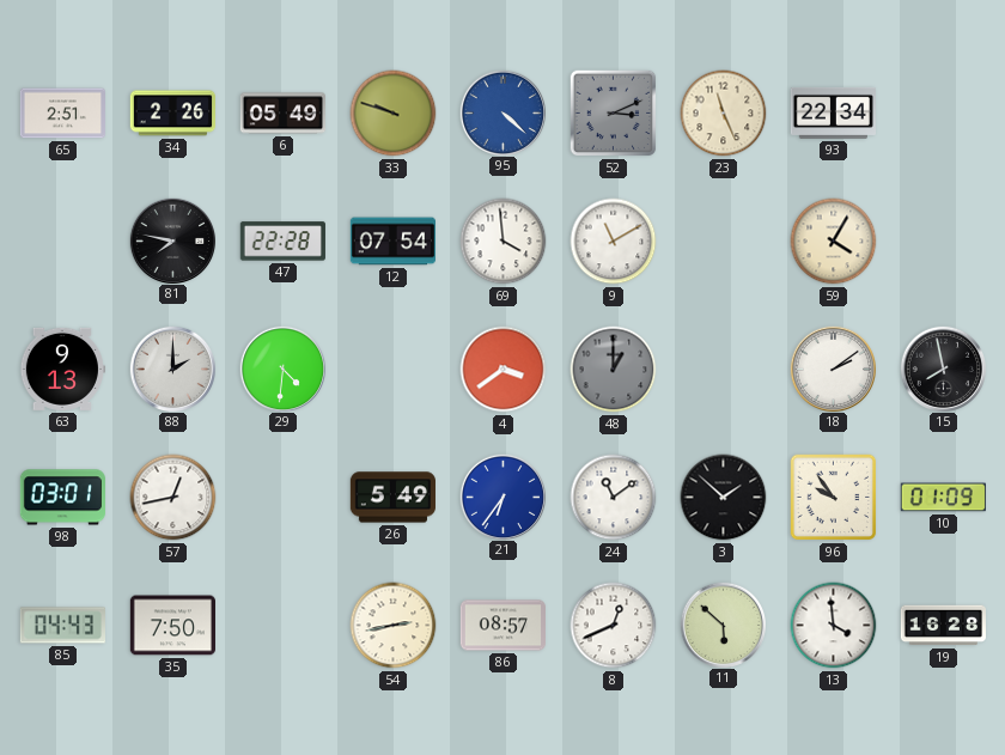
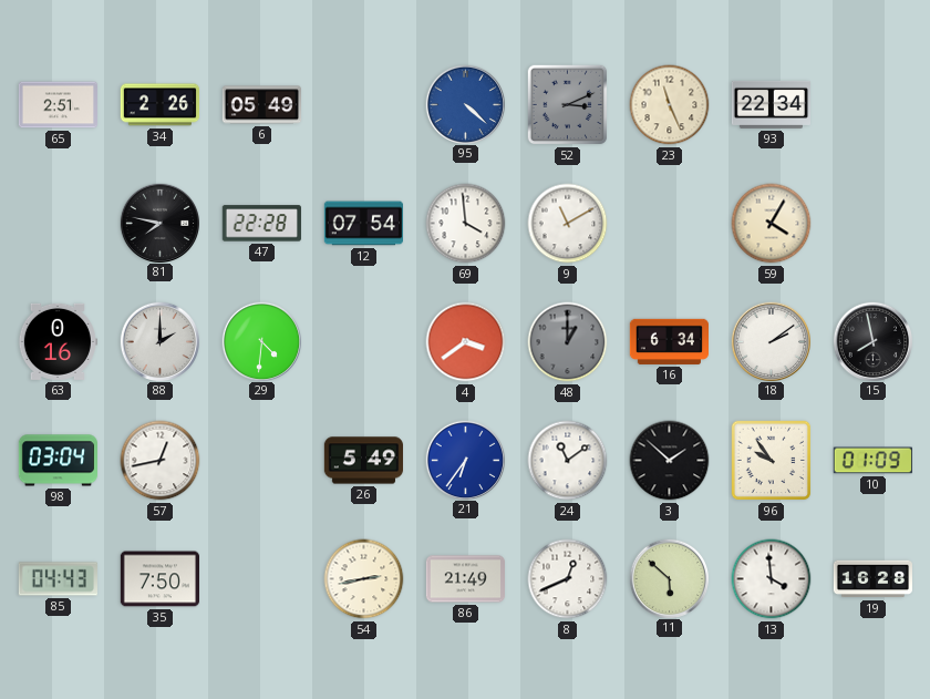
33: 9:48 -> none (394, 114)
63: 9:13 -> 0:16 (58, 341)
16: none -> 6:34 (669, 341)
98: 03:01 -> 03:04 (58, 461)
86: 08:57 -> 21:49 (465, 579)
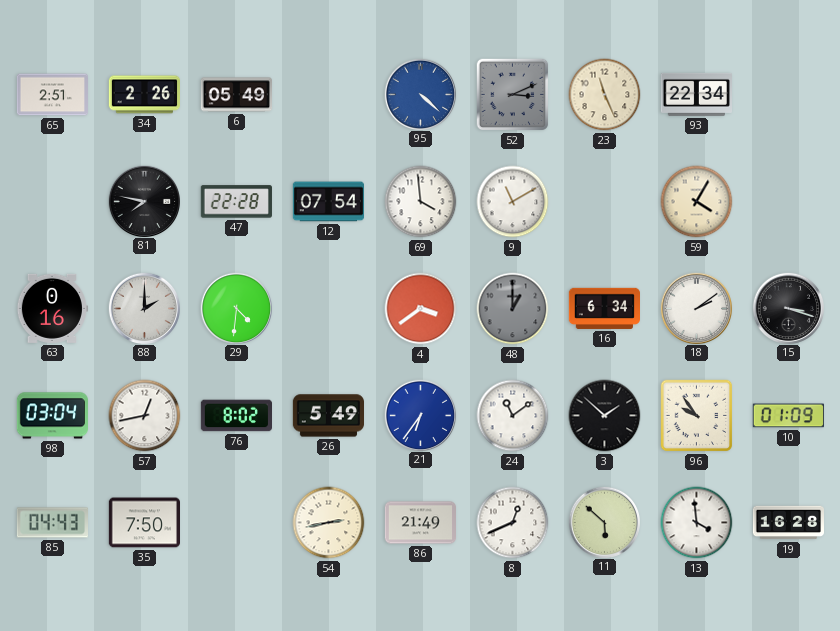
15: 7:58 -> 3:18 (788, 308)
76: none -> 8:02 (236, 416)
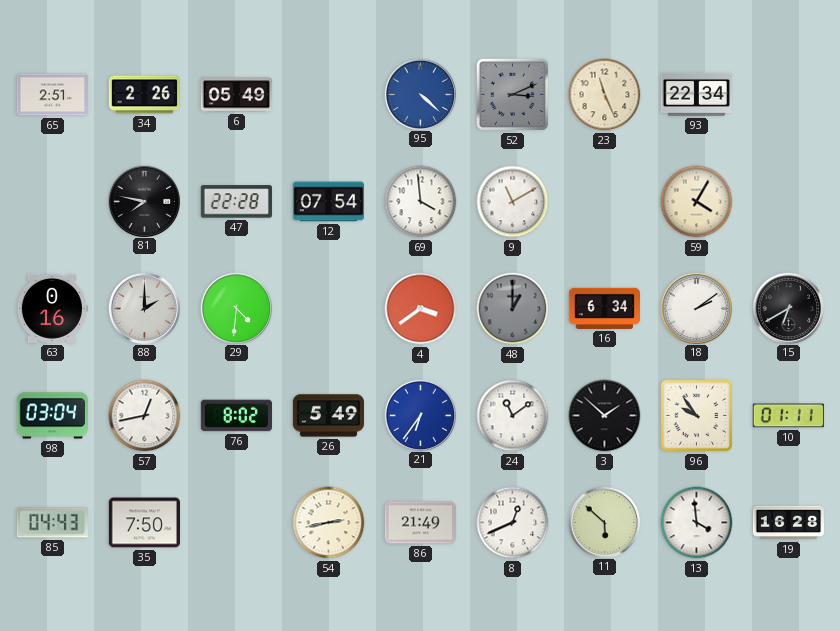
15: 3:18 -> 6:40 (788, 308)
10: 01:09 -> 01:11 (788, 416)
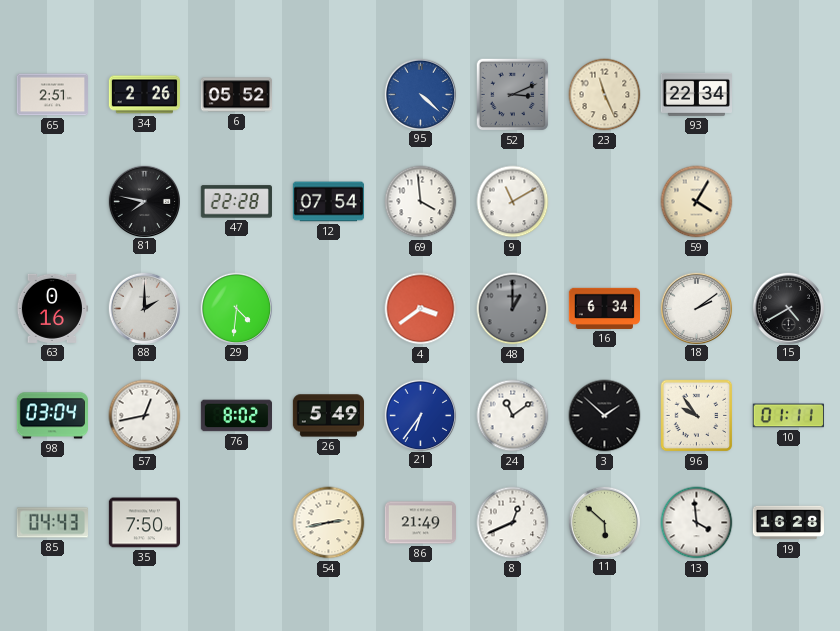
6: 05:49 -> 05:52 (236, 95)
15: 6:40 -> 4:40 (788, 308)
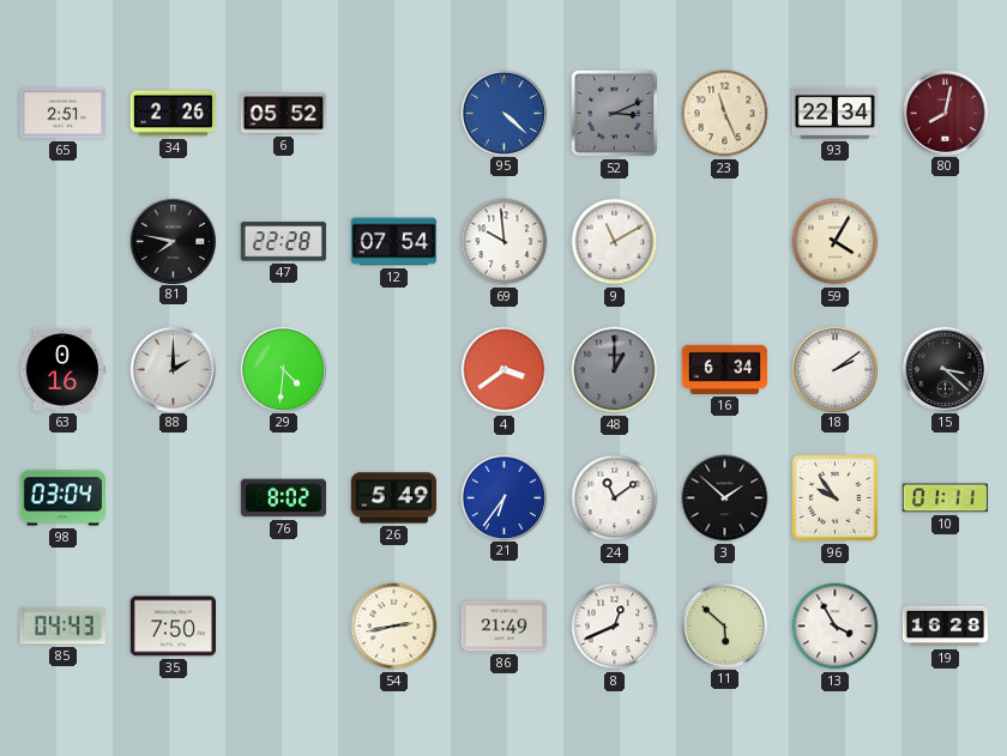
80: none -> 8:02 (945, 113)
69: 3:59 -> 9:59 (505, 242)
15: 4:40 -> 3:22 (945, 369)
57: 12:43 -> none (145, 416)
13: 3:59 -> 3:55 (836, 627)
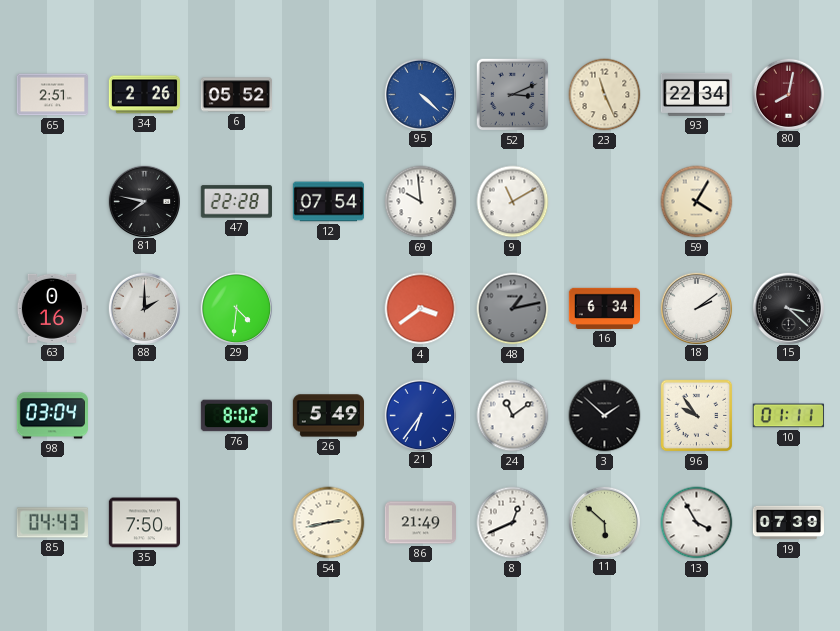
48: 1:00 -> 1:13 (513, 309)
19: 16:28 -> 07:39 (788, 523)
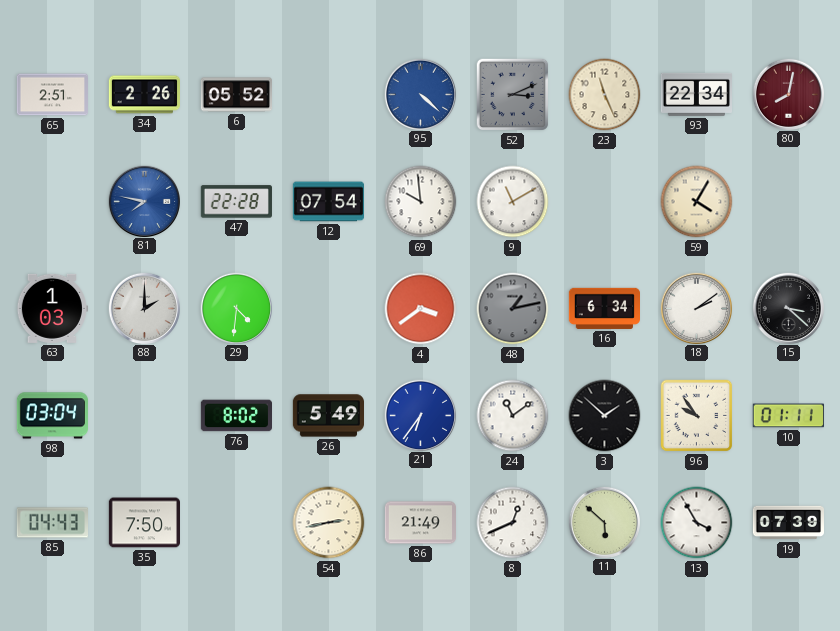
81 dial: black -> blue (144, 201)
63: 0:16 -> 1:03 (52, 308)
